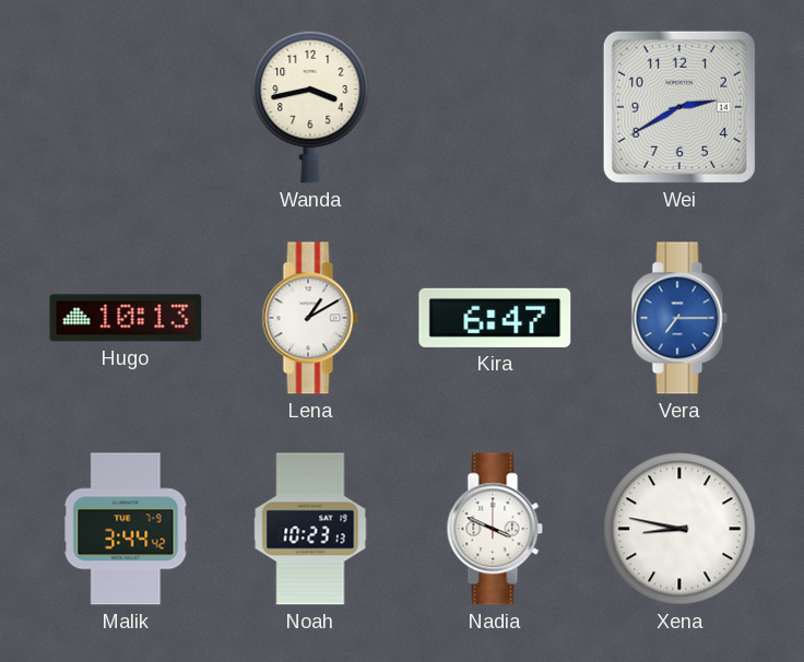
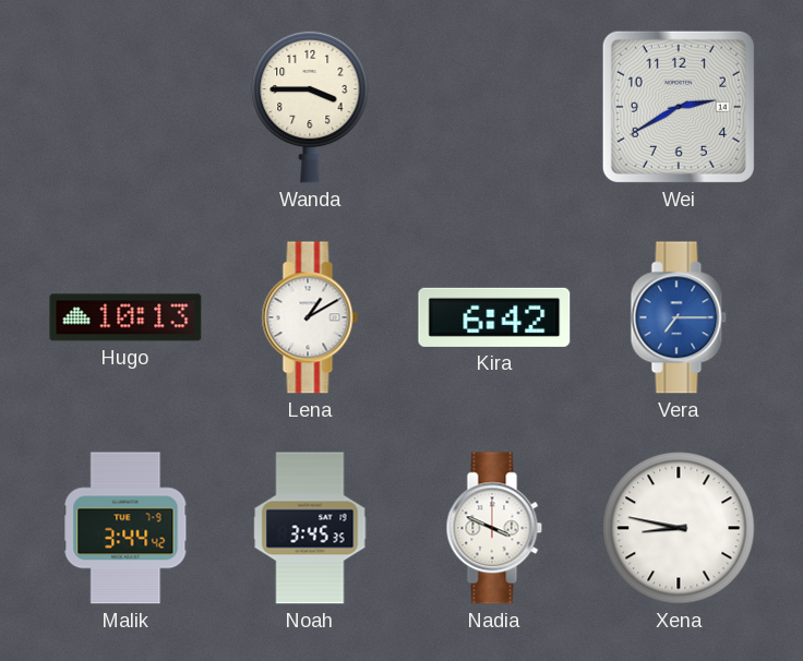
Wanda: 3:43 -> 3:45 (310, 107)
Kira: 6:47 -> 6:42 (494, 317)
Noah: 10:23 -> 3:45 (310, 528)
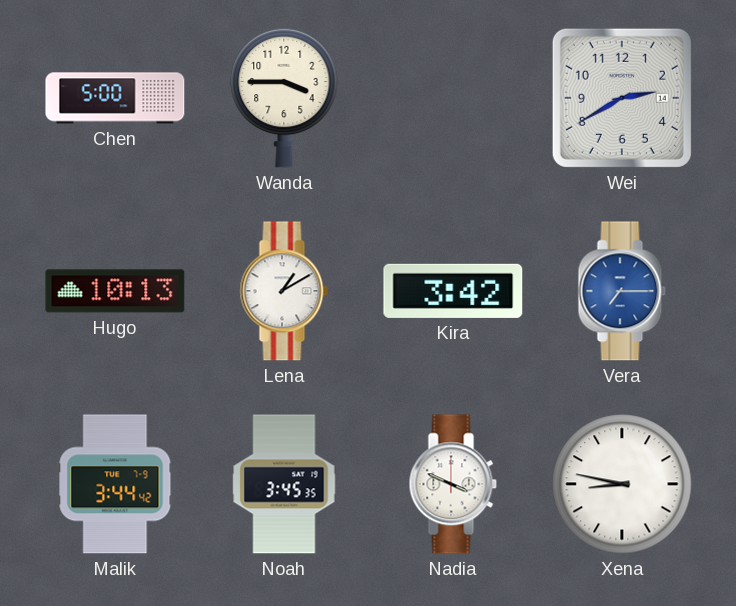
Chen: none -> 5:00 (115, 98)
Kira: 6:42 -> 3:42 (453, 291)
